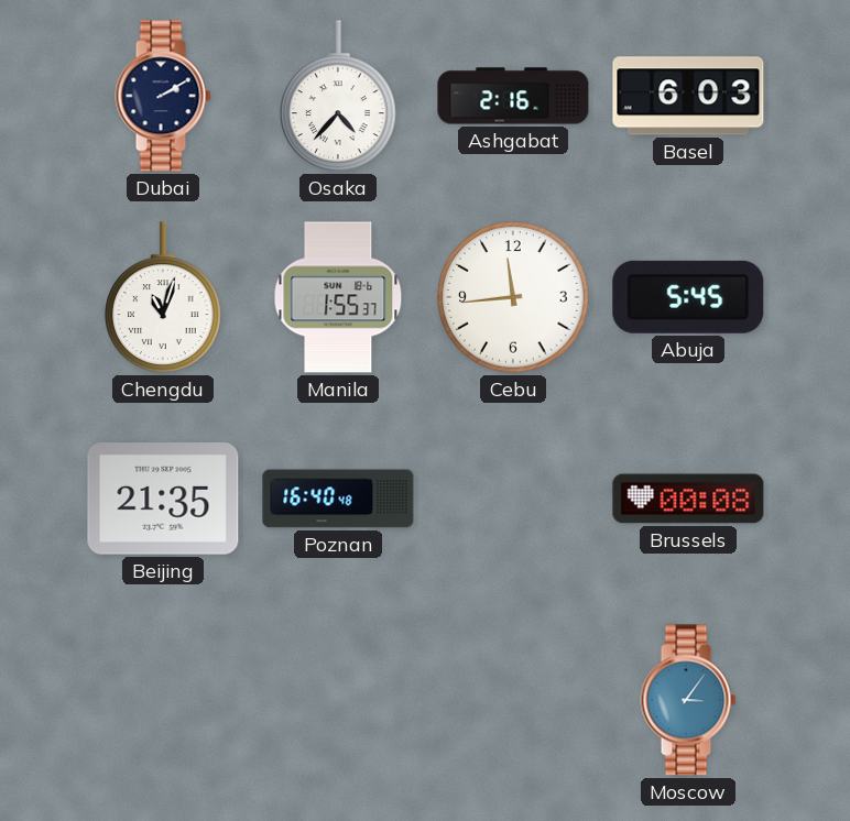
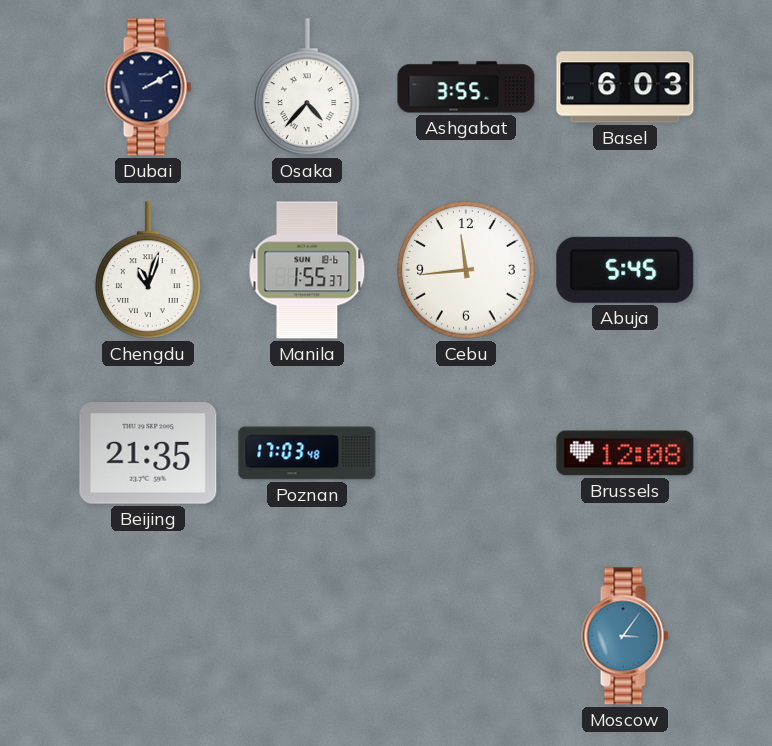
Ashgabat: 2:16 -> 3:55 (466, 87)
Poznan: 16:40 -> 17:03 (307, 453)
Brussels: 00:08 -> 12:08 (625, 453)
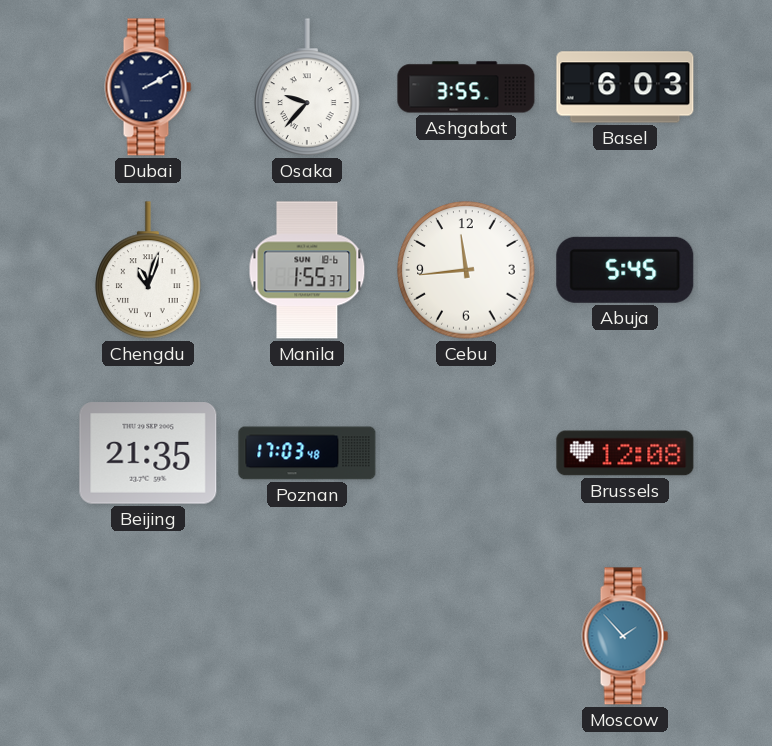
Osaka: 4:37 -> 9:37 (307, 87)
Moscow: 3:06 -> 1:53 (625, 636)
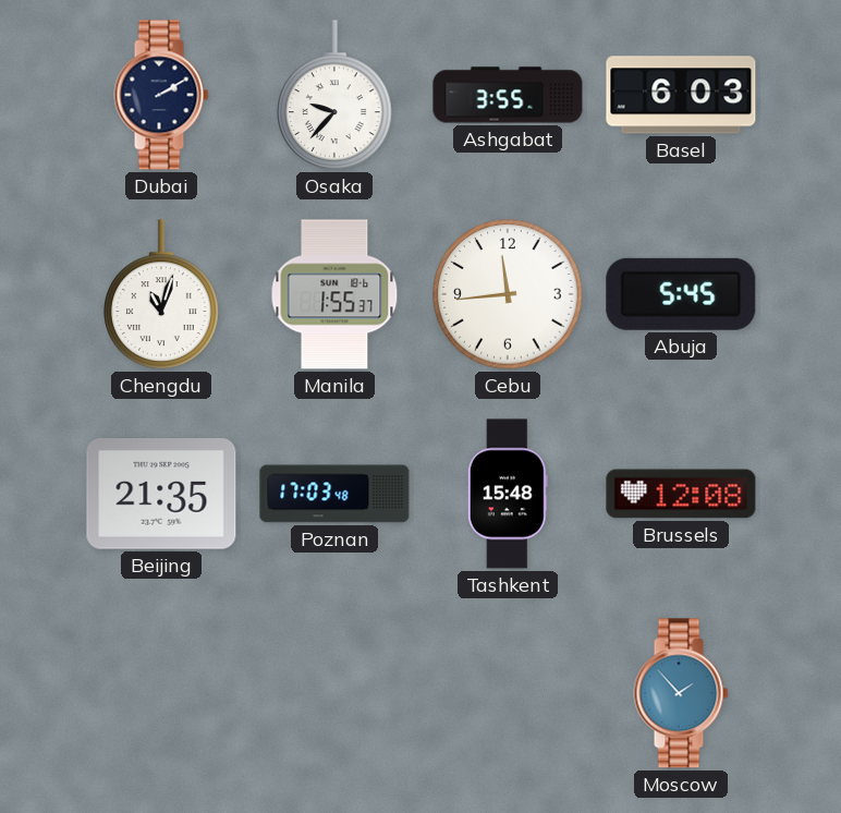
Tashkent: none -> 15:48 (508, 494)
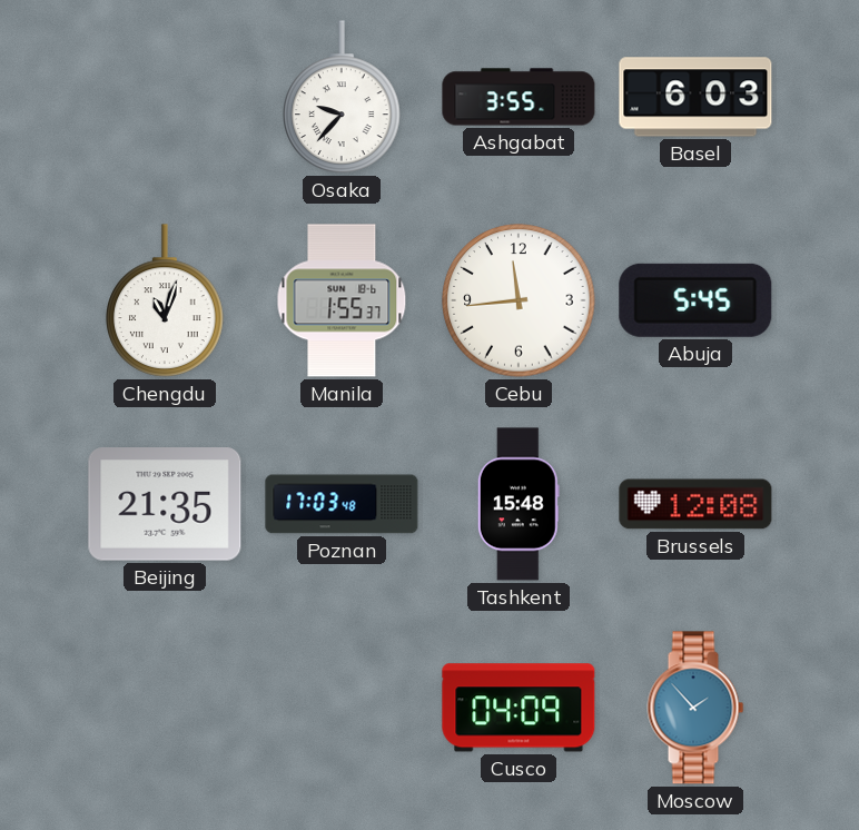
Dubai: 2:10 -> none (161, 95)
Cusco: none -> 04:09 (519, 708)
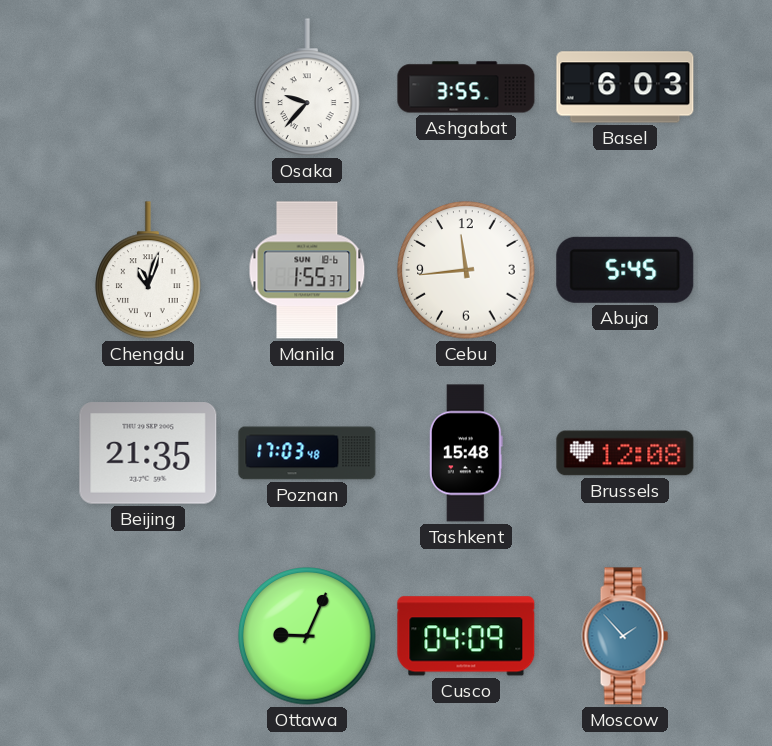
Ottawa: none -> 9:04 (307, 636)
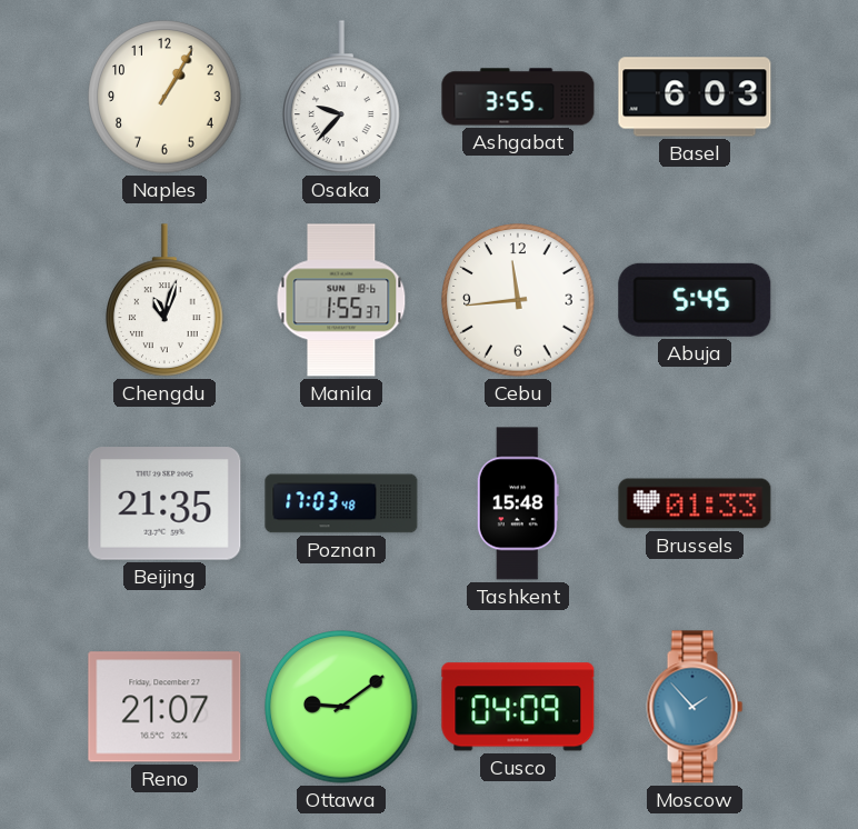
Naples: none -> 1:05 (164, 97)
Brussels: 12:08 -> 01:33 (695, 503)
Reno: none -> 21:07 (164, 707)
Ottawa: 9:04 -> 9:09 (341, 707)
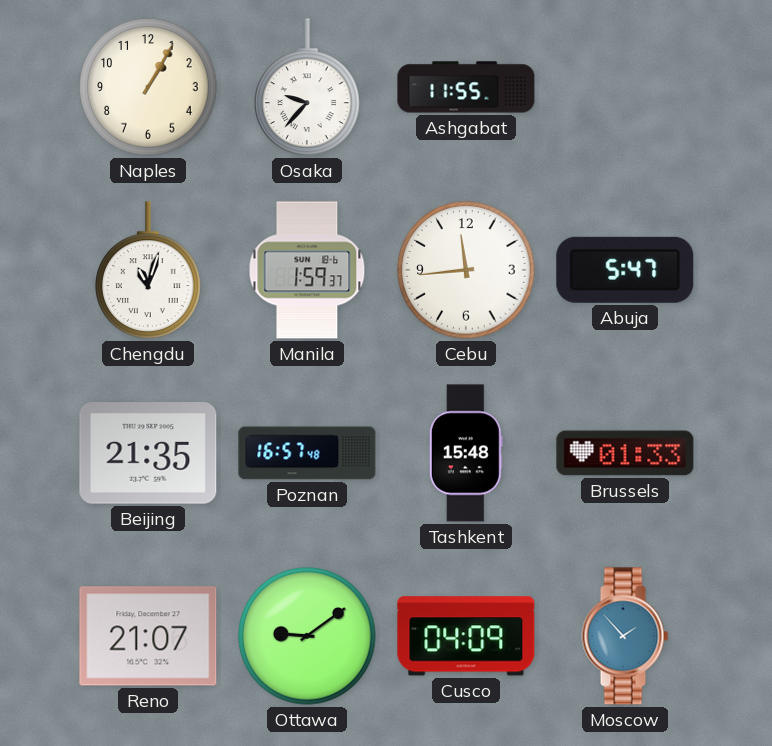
Ashgabat: 3:55 -> 11:55 (466, 87)
Basel: 6:03 -> none (695, 97)
Manila: 1:55 -> 1:59 (307, 270)
Abuja: 5:45 -> 5:47 (625, 270)
Poznan: 17:03 -> 16:57 (307, 453)
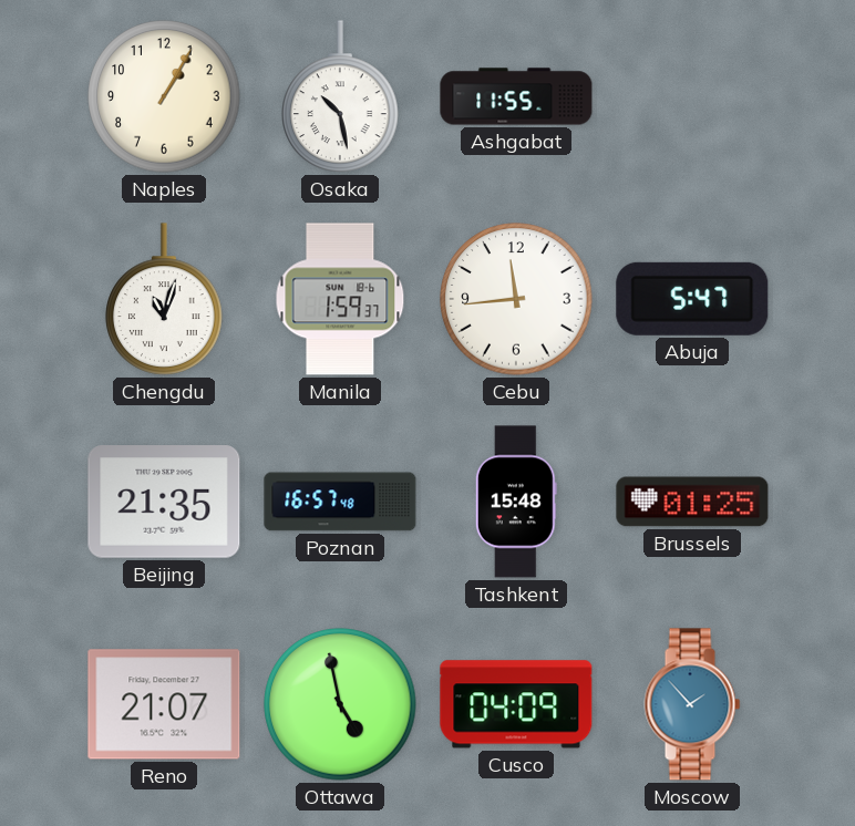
Osaka: 9:37 -> 10:28 (340, 96)
Brussels: 01:33 -> 01:25 (692, 502)
Ottawa: 9:09 -> 4:58 (340, 704)
